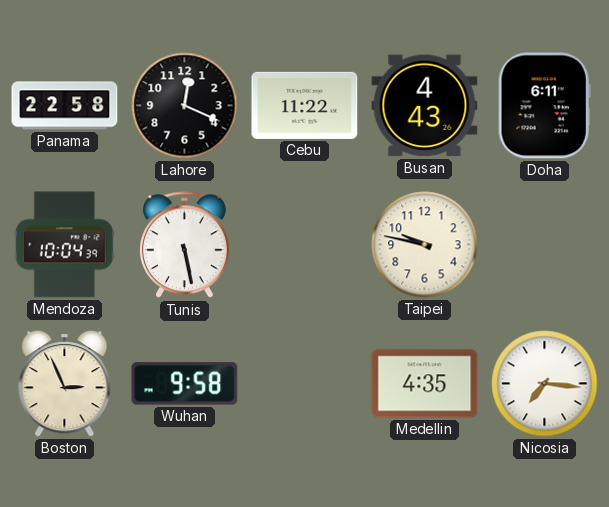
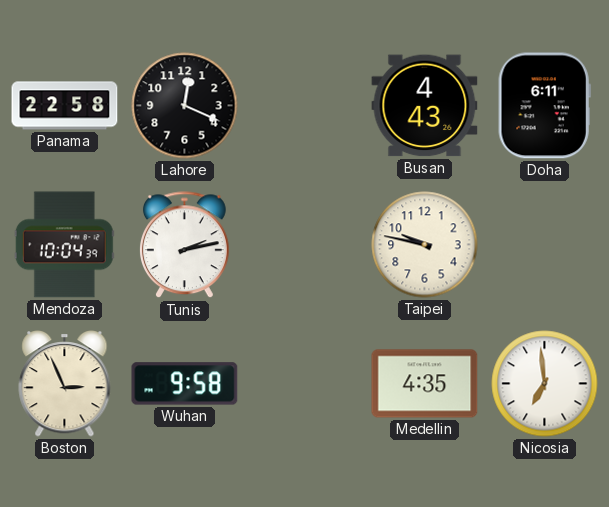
Cebu: 11:22 -> none (305, 105)
Tunis: 5:28 -> 2:13 (184, 245)
Nicosia: 7:16 -> 6:59 (545, 384)
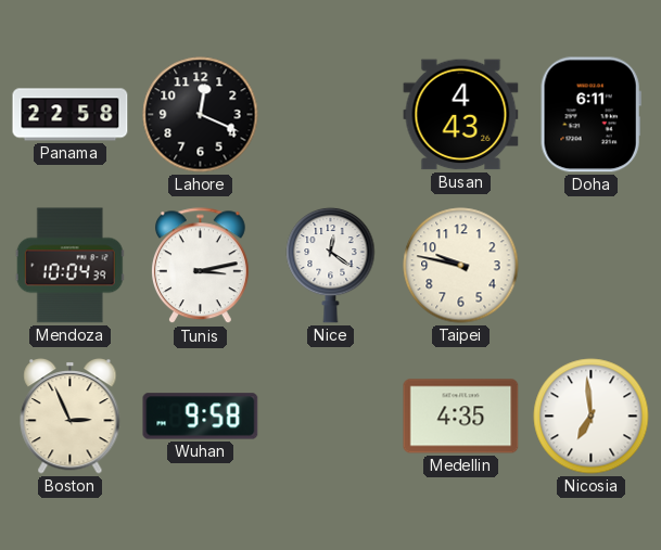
Tunis: 2:13 -> 3:13 (200, 266)
Nice: none -> 12:21 (331, 265)
